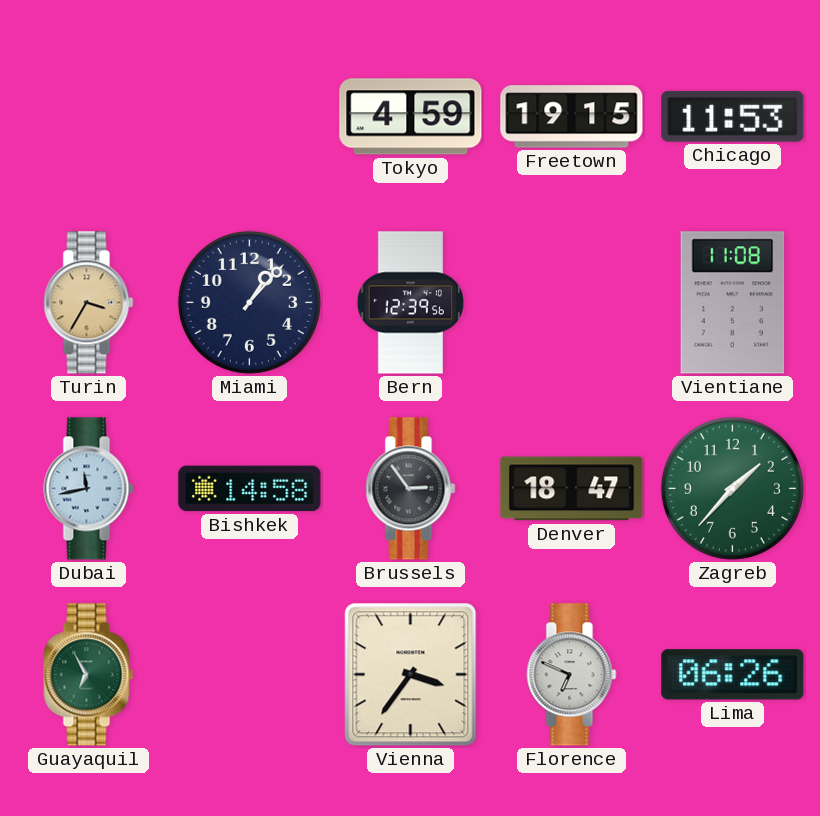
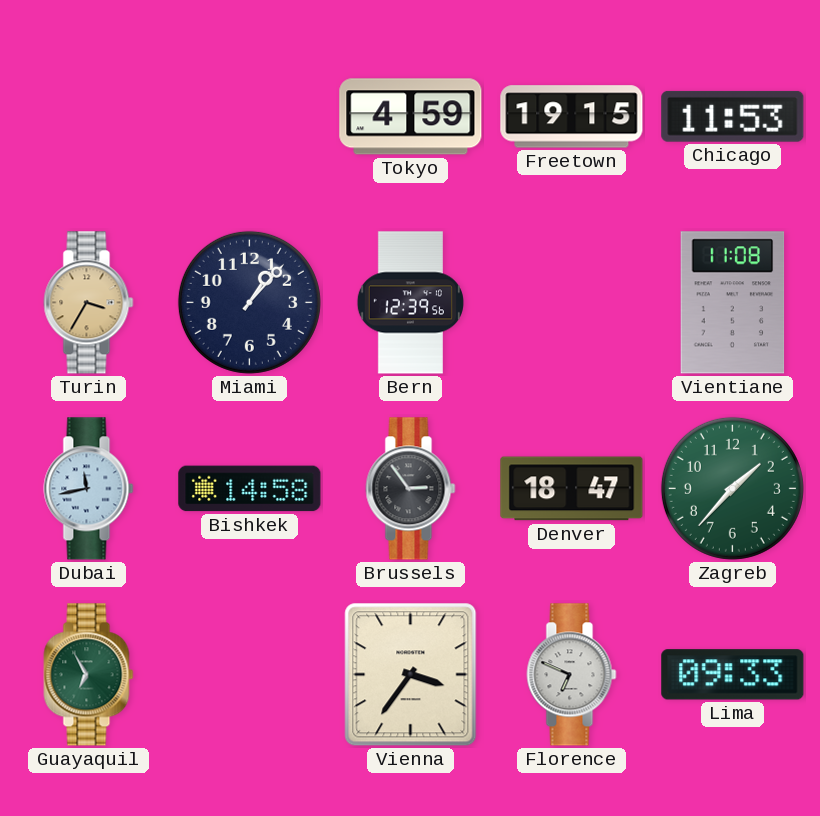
Lima: 06:26 -> 09:33 (733, 675)
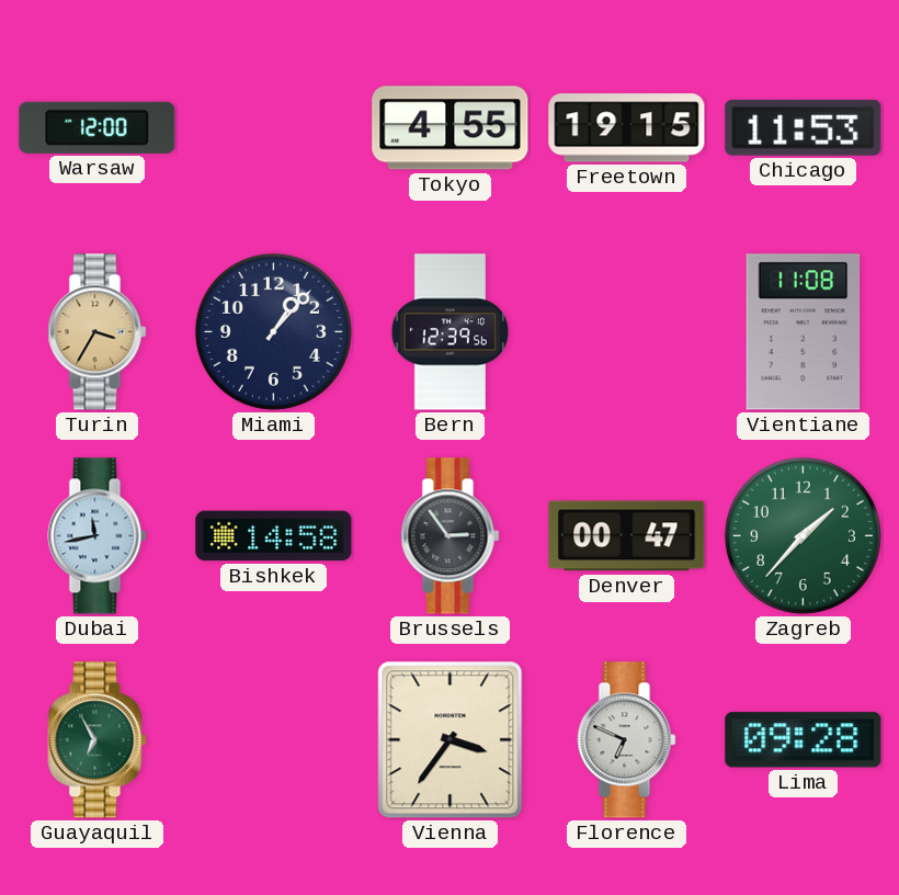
Warsaw: none -> 12:00 (98, 127)
Tokyo: 4:59 -> 4:55 (451, 128)
Denver: 18:47 -> 00:47 (627, 536)
Lima: 09:33 -> 09:28 (804, 740)
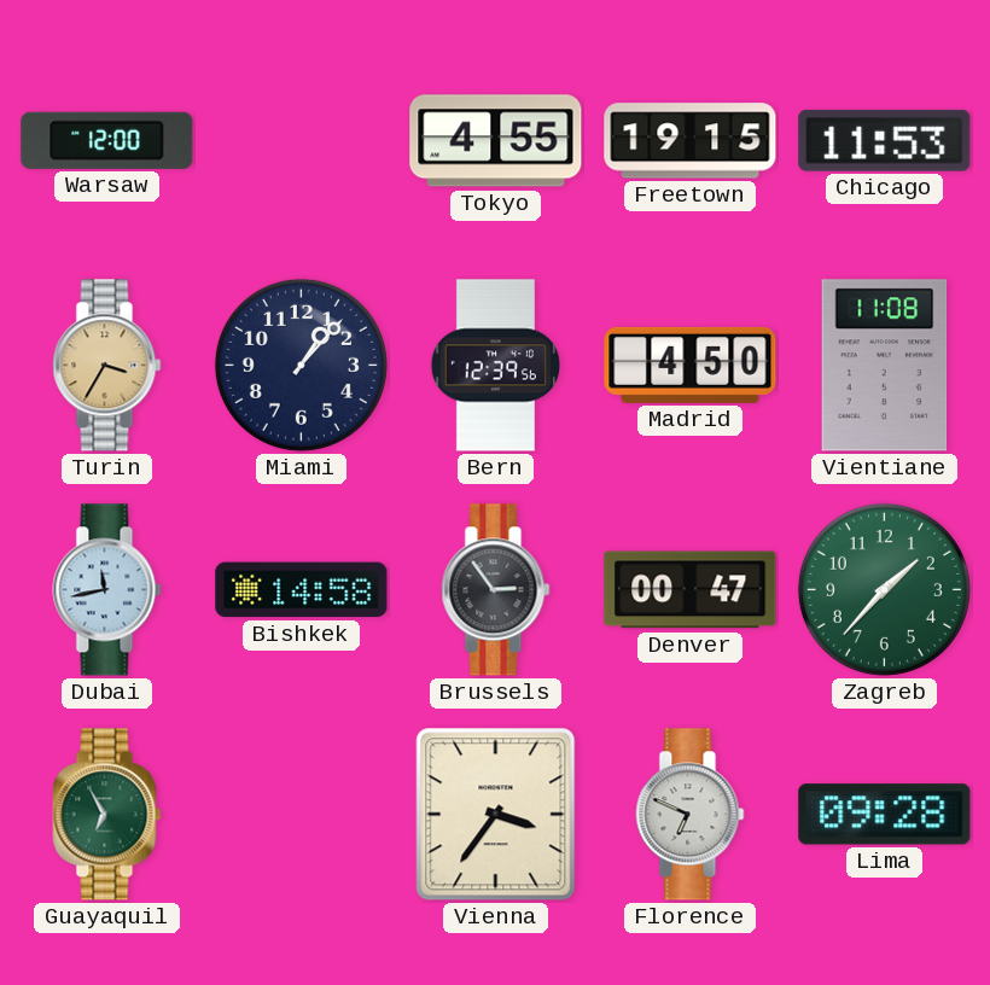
Madrid: none -> 4:50 (691, 365)
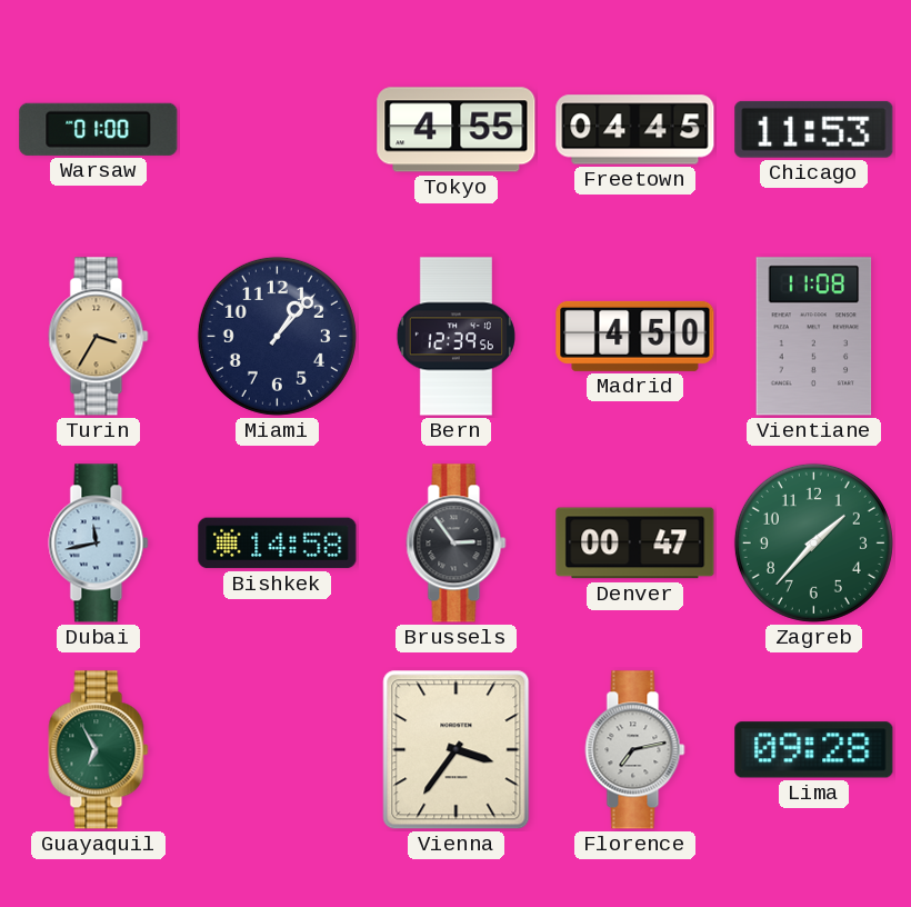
Warsaw: 12:00 -> 01:00 (99, 129)
Freetown: 19:15 -> 04:45 (635, 130)
Florence: 6:49 -> 7:13 (635, 750)
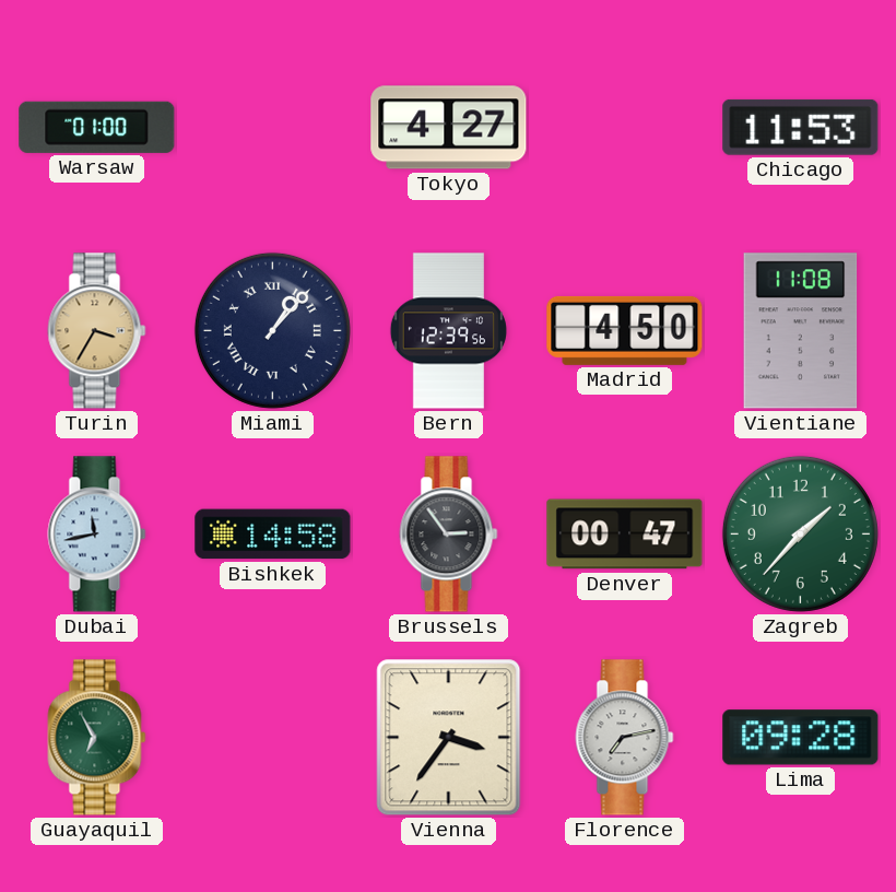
Tokyo: 4:55 -> 4:27 (449, 128)
Freetown: 04:45 -> none (635, 130)
Miami numerals: Arabic -> Roman (272, 330)
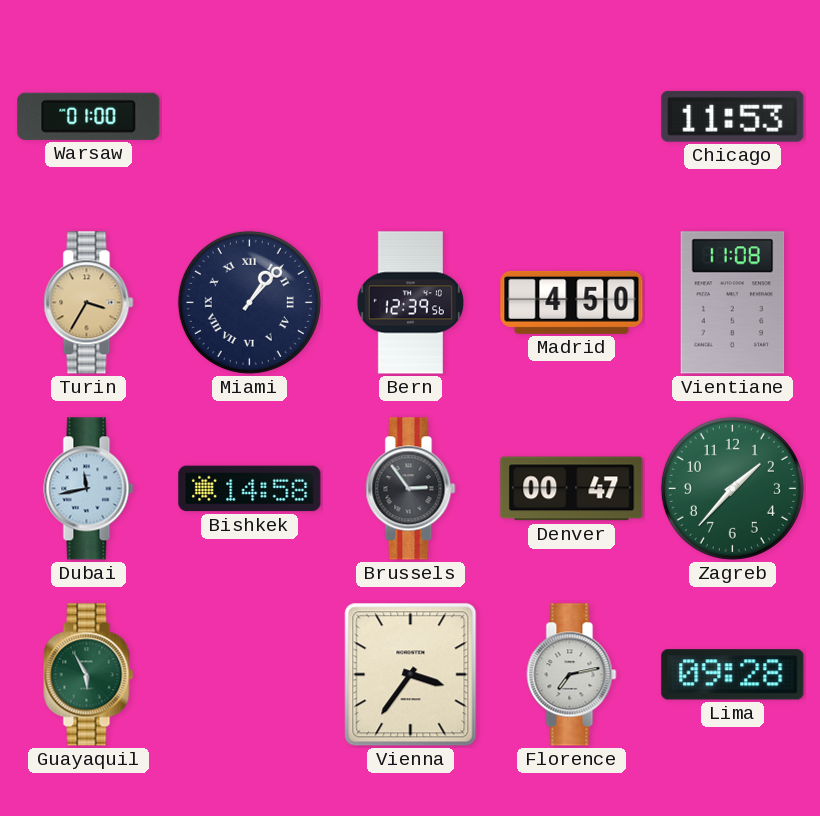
Tokyo: 4:27 -> none (449, 128)
Guayaquil: 6:55 -> 5:55 (89, 675)
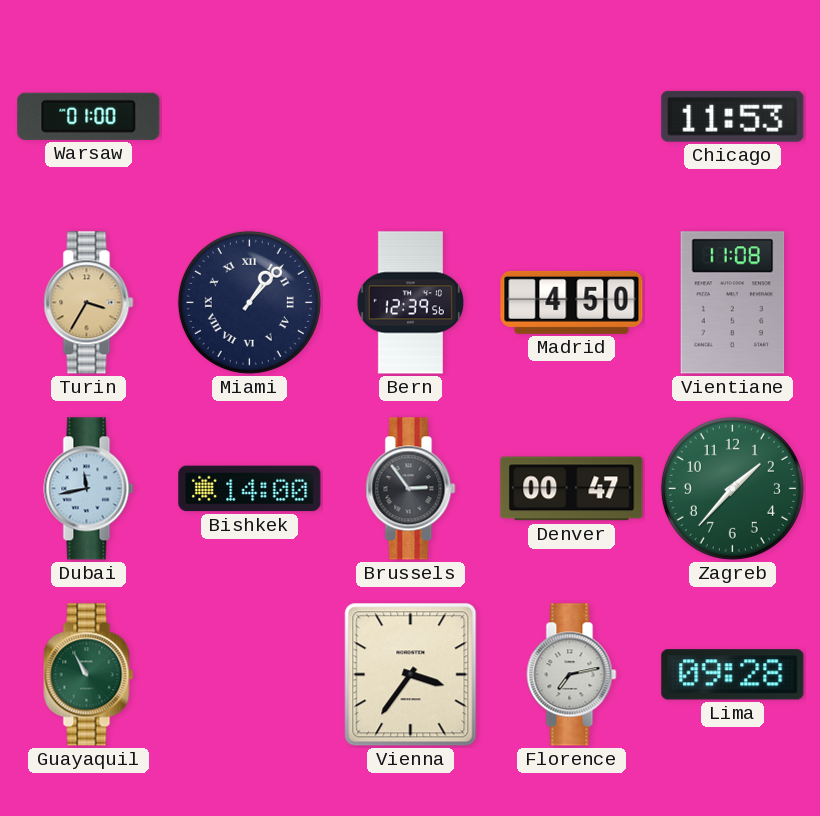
Bishkek: 14:58 -> 14:00 (250, 489)
Guayaquil: 5:55 -> 10:55 (89, 675)
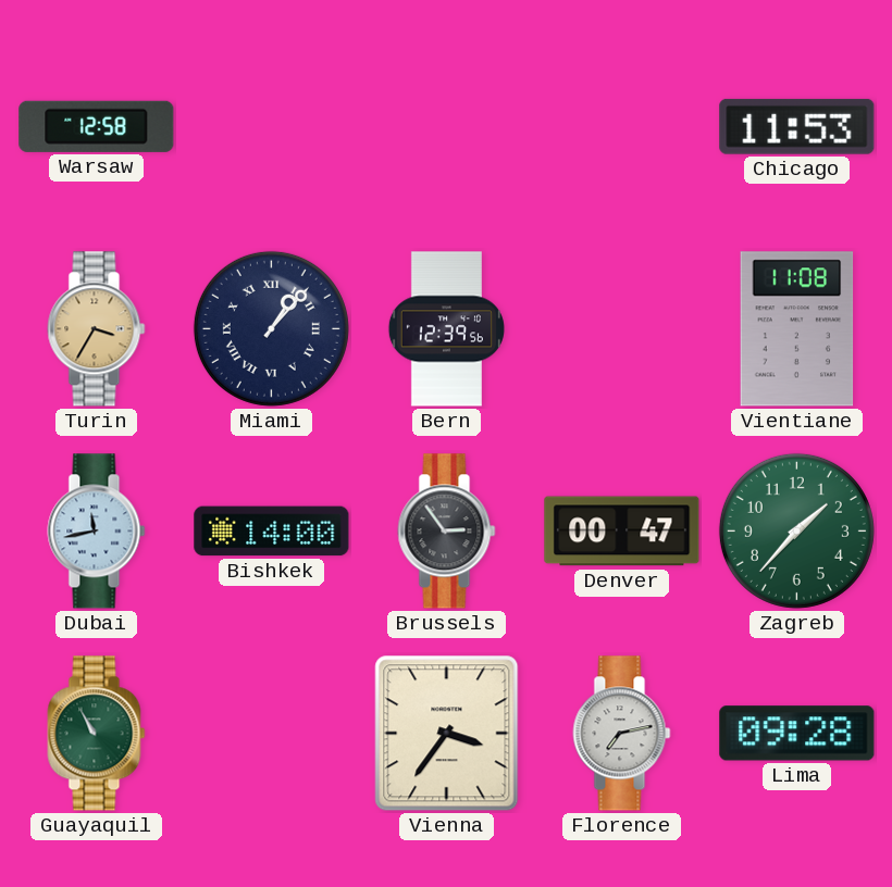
Warsaw: 01:00 -> 12:58 (97, 126)
Madrid: 4:50 -> none (572, 302)
